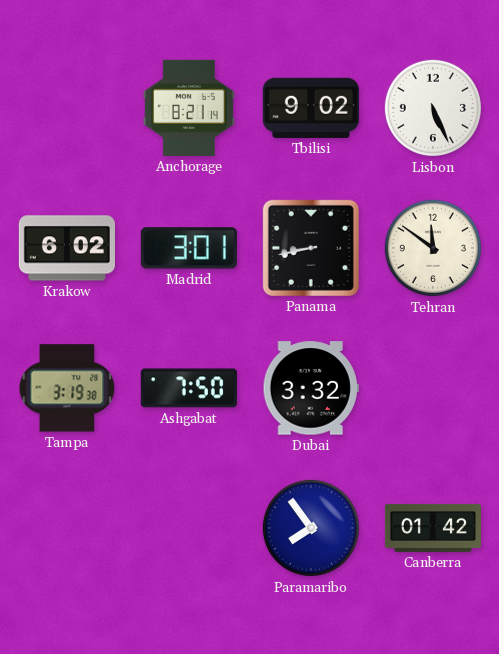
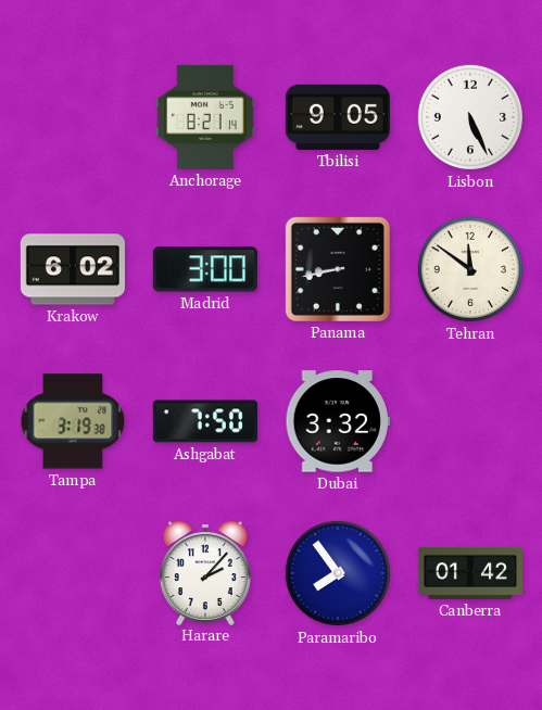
Tbilisi: 9:02 -> 9:05 (338, 117)
Madrid: 3:01 -> 3:00 (205, 269)
Harare: none -> 2:07 (205, 572)
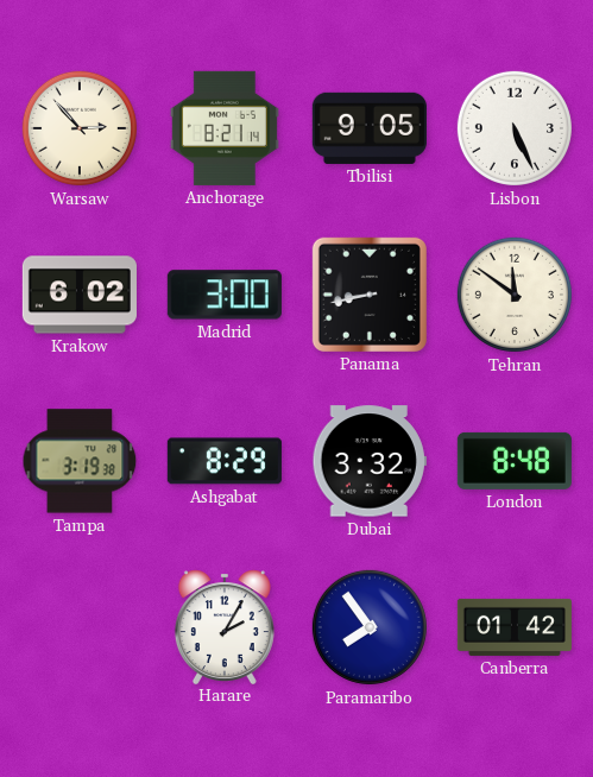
Warsaw: none -> 2:53 (80, 128)
Ashgabat: 7:50 -> 8:29 (225, 461)
London: none -> 8:48 (515, 461)
Harare: 2:07 -> 2:05 (225, 626)
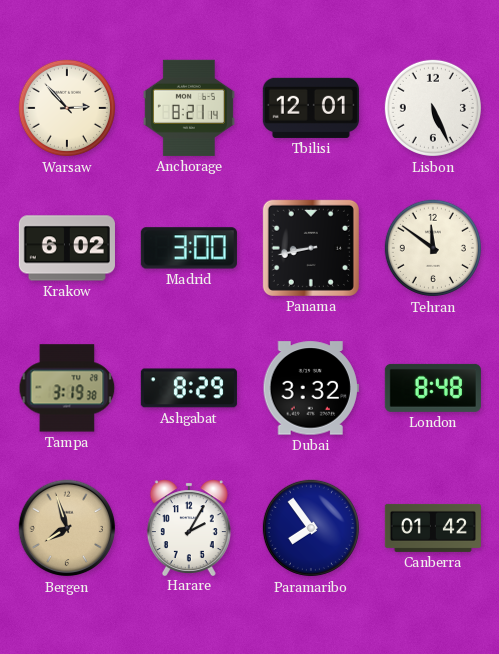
Tbilisi: 9:05 -> 12:01 (311, 108)
Bergen: none -> 7:57 (67, 528)
